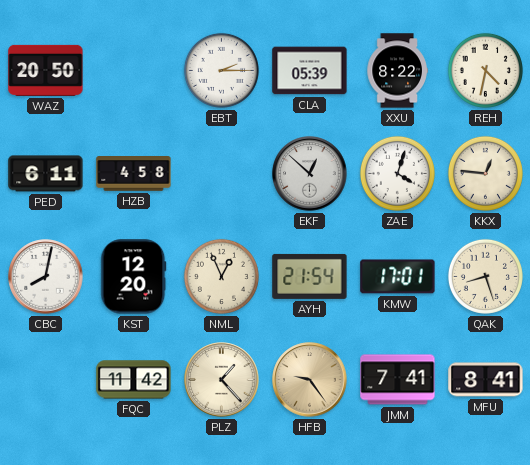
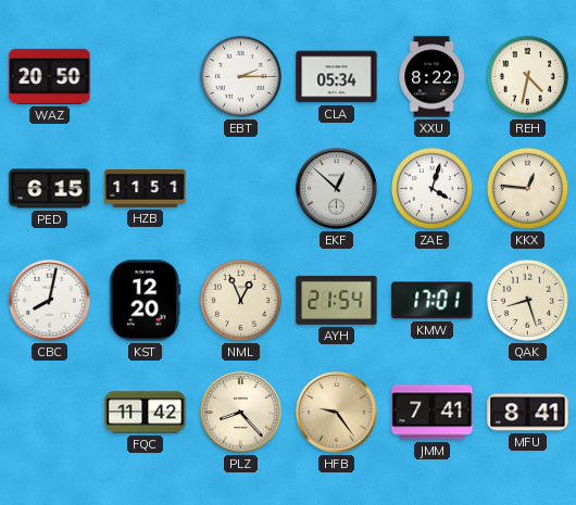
CLA: 05:39 -> 05:34 (337, 77)
PED: 6:11 -> 6:15 (50, 189)
HZB: 4:58 -> 11:51 (146, 189)
PLZ: 1:23 -> 8:23 (241, 413)
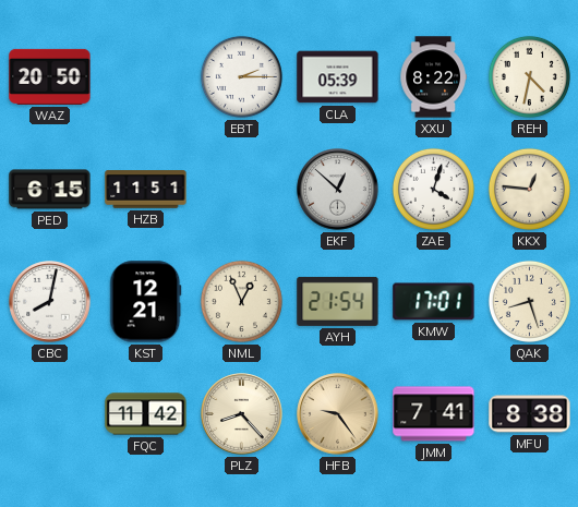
CLA: 05:34 -> 05:39 (338, 77)
KST: 12:20 -> 12:21 (146, 302)
MFU: 8:41 -> 8:38 (530, 414)
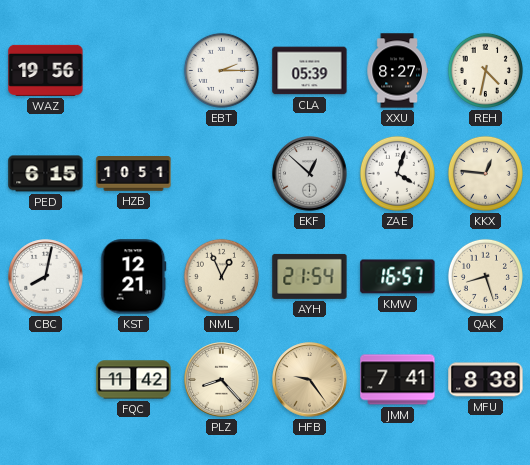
WAZ: 20:50 -> 19:56 (46, 70)
XXU: 8:22 -> 8:27 (397, 71)
HZB: 11:51 -> 10:51 (134, 174)
KMW: 17:01 -> 16:57 (398, 277)
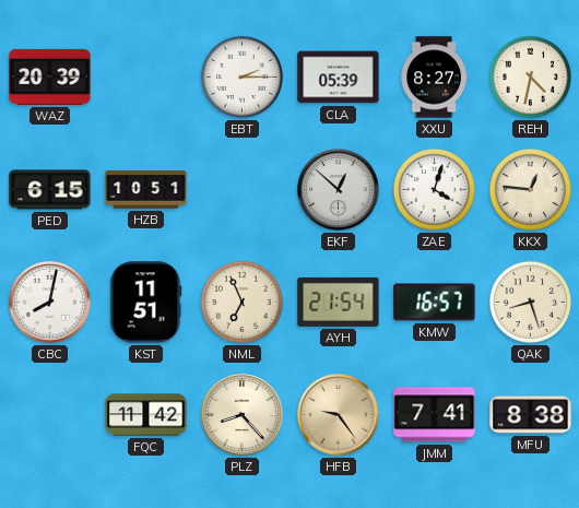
WAZ: 19:56 -> 20:39 (50, 76)
KST: 12:21 -> 11:51 (146, 303)
NML: 12:56 -> 6:56 (241, 302)
